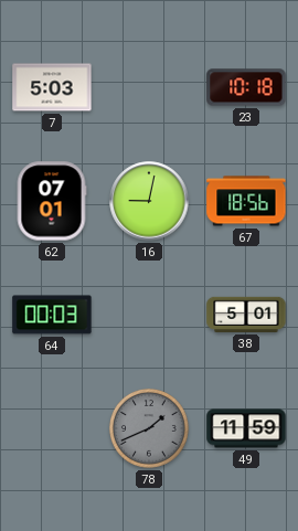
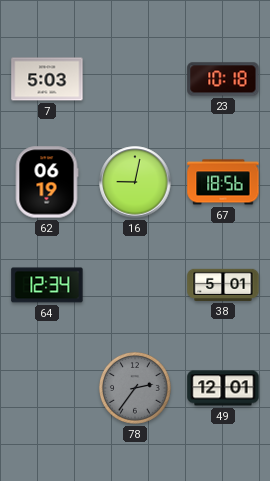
62: 07:01 -> 06:19 (47, 182)
64: 00:03 -> 12:34 (47, 285)
78: 1:41 -> 2:36 (135, 388)
49: 11:59 -> 12:01 (223, 388)
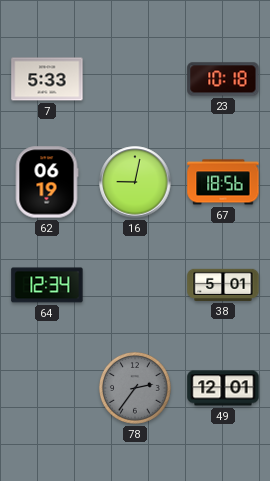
7: 5:03 -> 5:33 (47, 79)
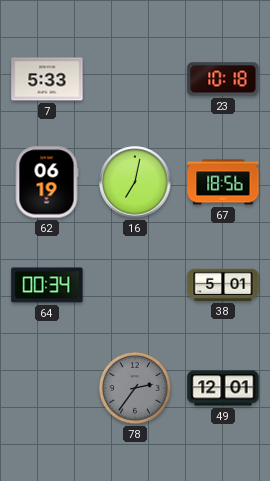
16: 9:02 -> 7:02 (135, 182)
64: 12:34 -> 00:34 (47, 285)
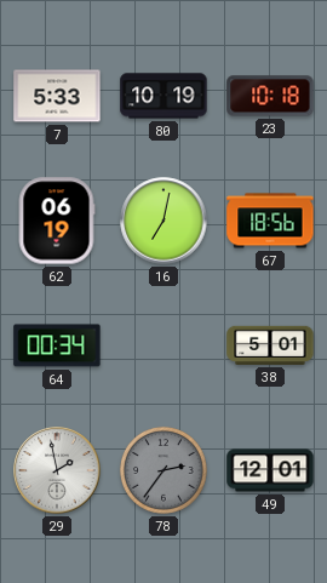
80: none -> 10:19 (163, 96)
29: none -> 1:58 (57, 470)
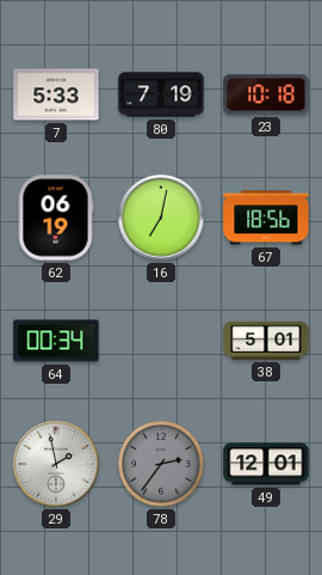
80: 10:19 -> 7:19 (161, 94)
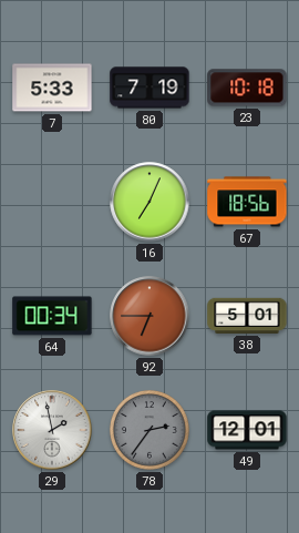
62: 06:19 -> none (56, 218)
16: 7:02 -> 7:04 (149, 202)
92: none -> 6:45 (149, 316)
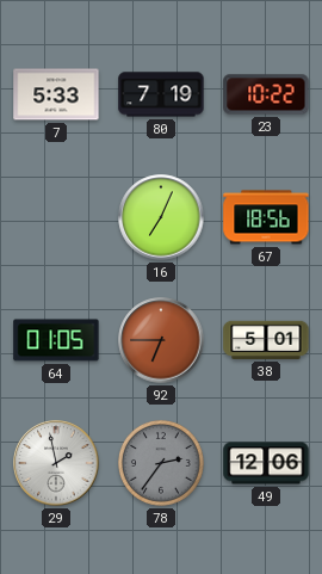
23: 10:18 -> 10:22 (266, 94)
64: 00:34 -> 01:05 (56, 340)
49: 12:01 -> 12:06 (266, 463)
